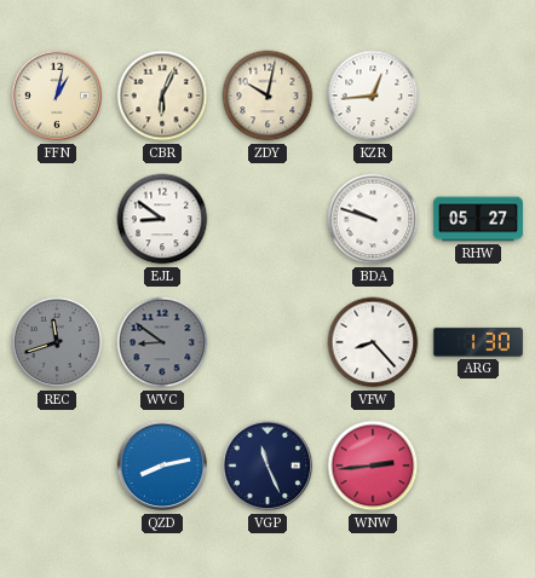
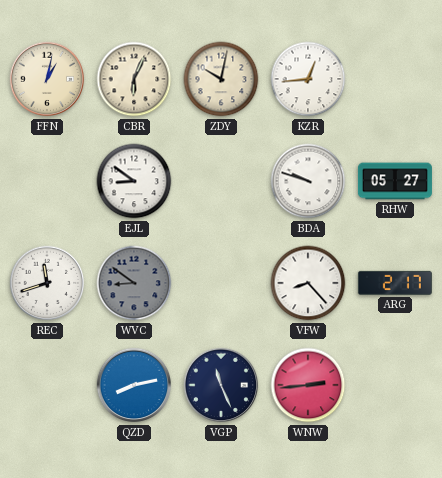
REC dial: grey -> white (47, 283)
ARG: 1:30 -> 2:17 (395, 283)
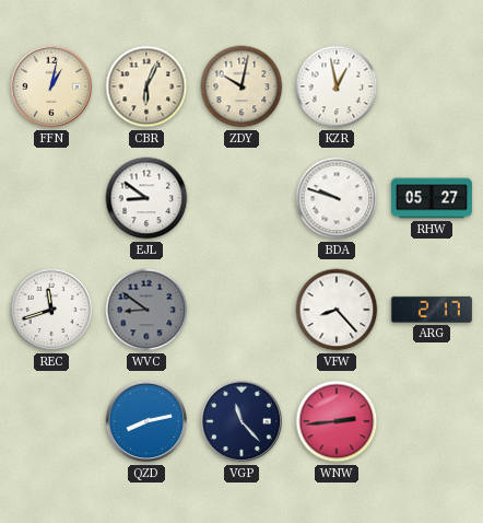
KZR: 12:44 -> 12:58 (337, 86)
VGP: 11:26 -> 11:23 (241, 421)
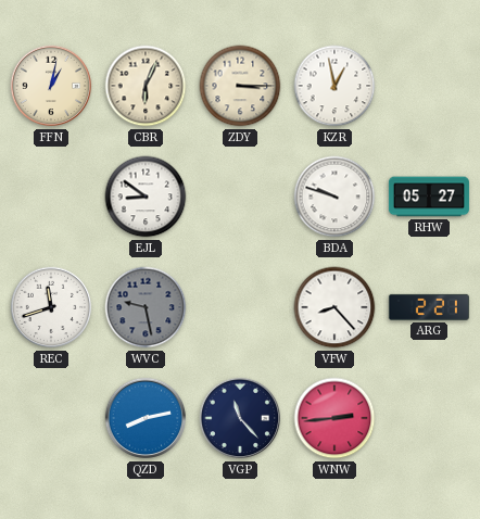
ZDY: 10:02 -> 3:15 (240, 86)
WVC: 8:51 -> 9:28 (146, 307)
ARG: 2:17 -> 2:21 (429, 307)
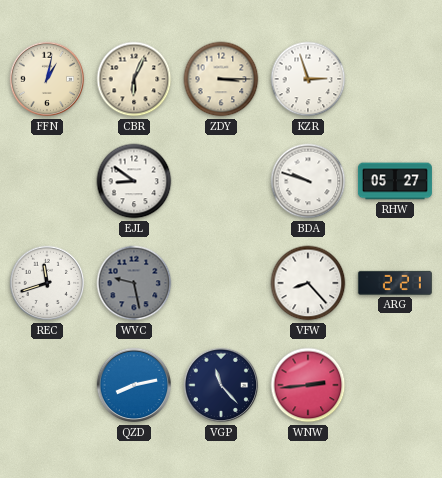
KZR: 12:58 -> 2:57 (308, 79)
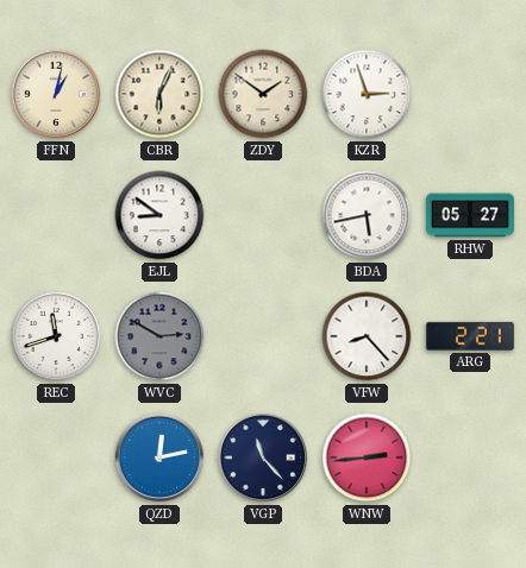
ZDY: 3:15 -> 1:51 (263, 94)
BDA: 9:48 -> 5:43 (367, 215)
WVC: 9:28 -> 2:50 (159, 336)
QZD: 8:13 -> 12:13 (159, 457)
